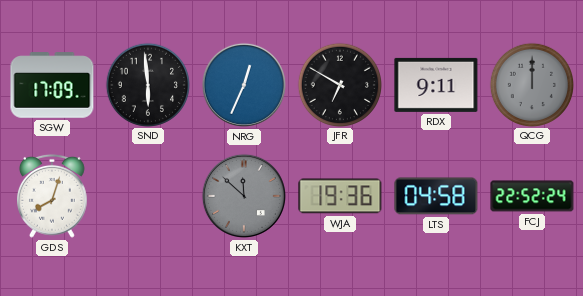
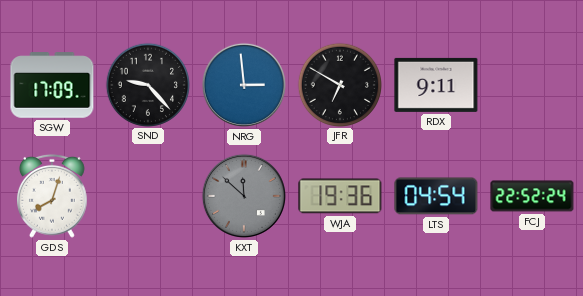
SND: 5:59 -> 9:23 (147, 84)
NRG: 12:34 -> 2:59 (244, 85)
QCG: 12:00 -> none (531, 84)
LTS: 04:58 -> 04:54 (436, 196)
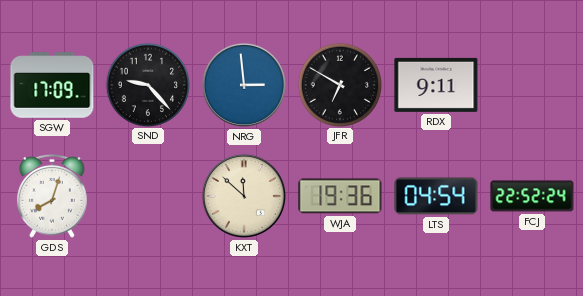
KXT dial: grey -> cream (244, 196)
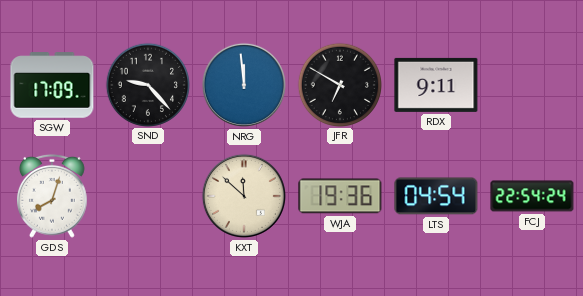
NRG: 2:59 -> 11:59 (244, 85)
FCJ: 22:52 -> 22:54 (532, 196)
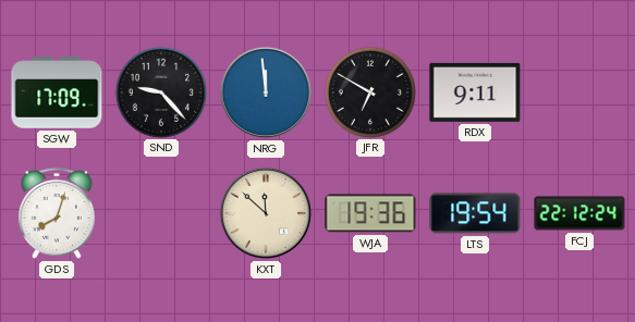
LTS: 04:54 -> 19:54 (475, 213)
FCJ: 22:54 -> 22:12 (579, 213)
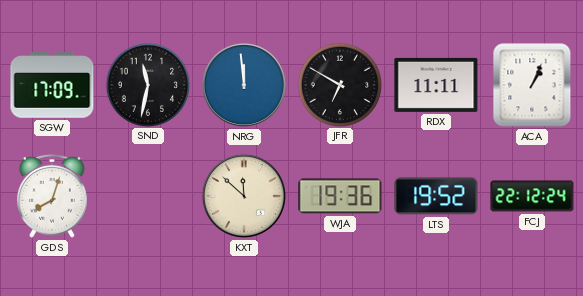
SND: 9:23 -> 11:32 (147, 84)
RDX: 9:11 -> 11:11 (436, 85)
ACA: none -> 1:04 (532, 85)
LTS: 19:54 -> 19:52 (436, 196)
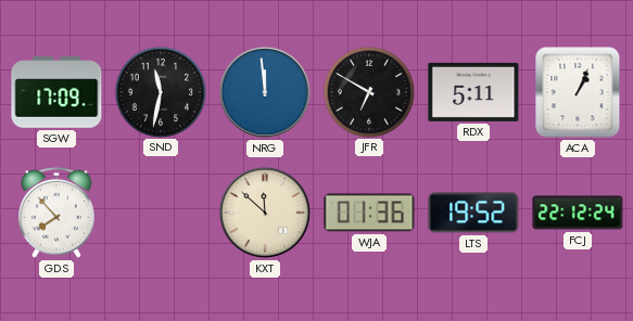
RDX: 11:11 -> 5:11 (473, 92)
GDS: 8:03 -> 7:53 (58, 213)
WJA: 19:36 -> 01:36 (369, 213)
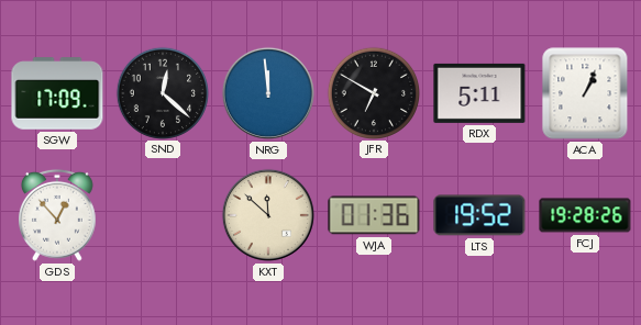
SND: 11:32 -> 12:22 (162, 92)
GDS: 7:53 -> 12:53 (58, 215)
FCJ: 22:12 -> 19:28 (585, 215)
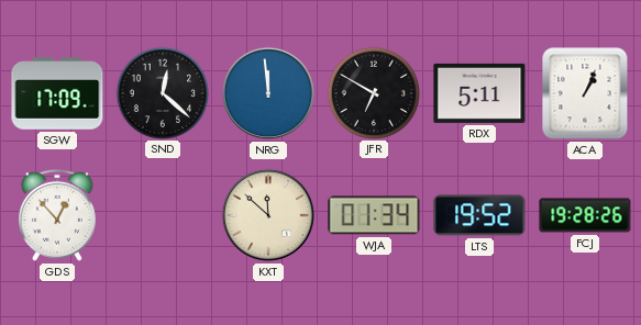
WJA: 01:36 -> 01:34 (374, 215)
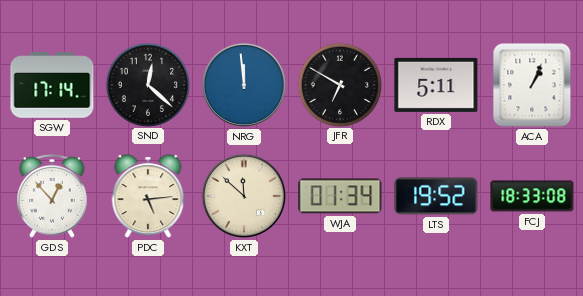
SGW: 17:09 -> 17:14 (52, 85)
PDC: none -> 5:14 (148, 196)
FCJ: 19:28 -> 18:33 (532, 196)
